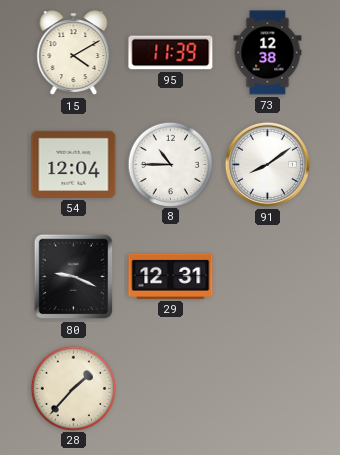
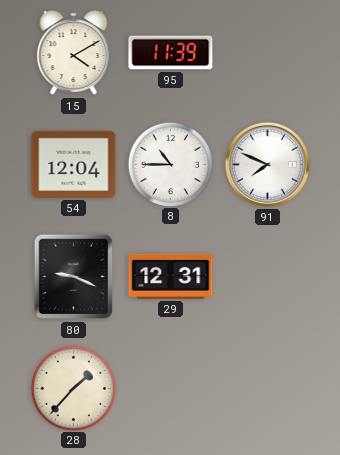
73: 12:38 -> none (268, 53)
91: 8:09 -> 7:49 (267, 164)
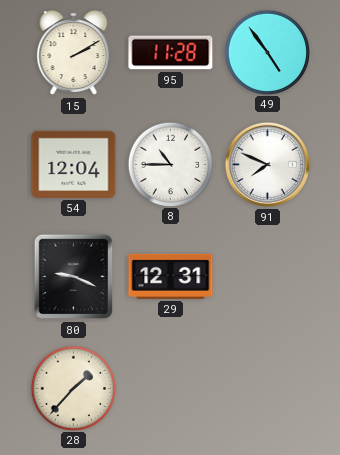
15: 4:10 -> 2:10 (74, 53)
95: 11:39 -> 11:28 (171, 53)
49: none -> 4:54 (267, 52)
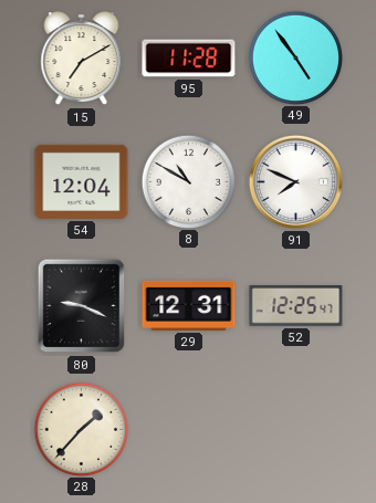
15: 2:10 -> 7:10 (82, 59)
8: 10:45 -> 10:50 (188, 181)
52: none -> 12:25 (296, 306)
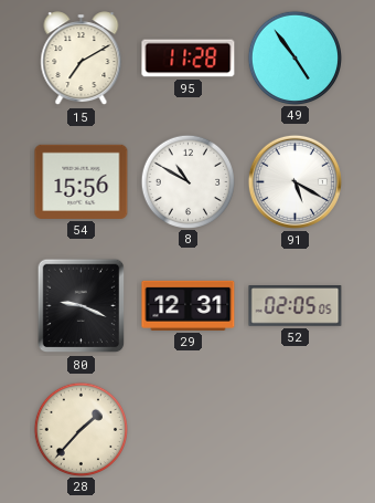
54: 12:04 -> 15:56 (82, 181)
91: 7:49 -> 5:20 (294, 181)
52: 12:25 -> 02:05 (296, 306)
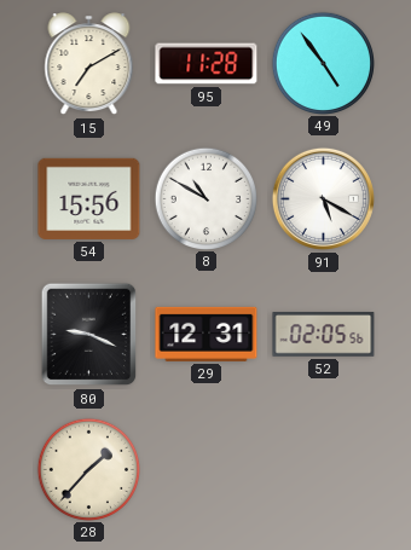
52: 02:05:05 -> 02:05:56 (324, 335)
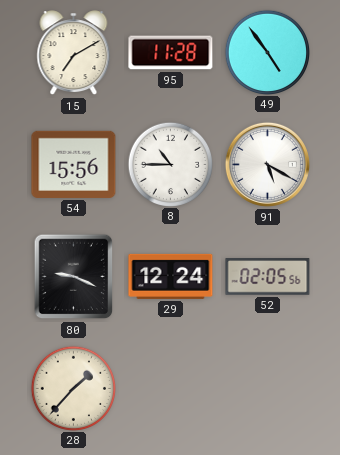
8: 10:50 -> 10:45 (170, 164)
29: 12:31 -> 12:24 (171, 276)
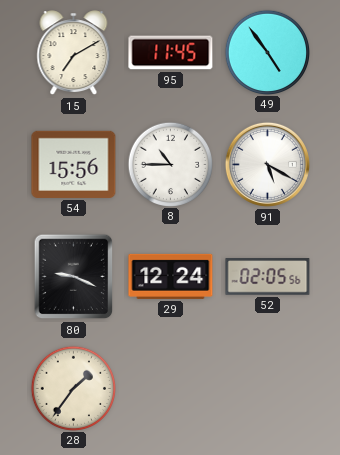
95: 11:28 -> 11:45 (171, 53)
28: 1:37 -> 1:36 (73, 388)
